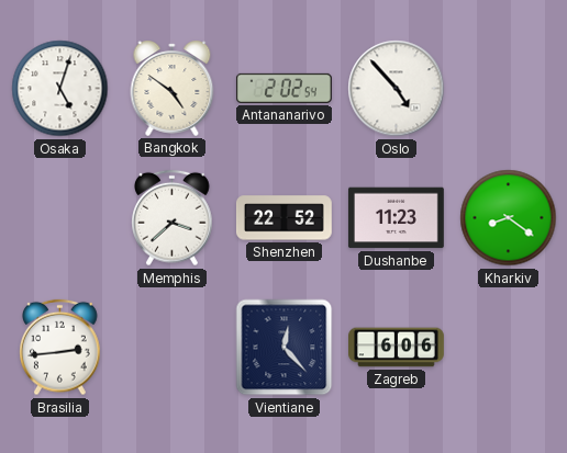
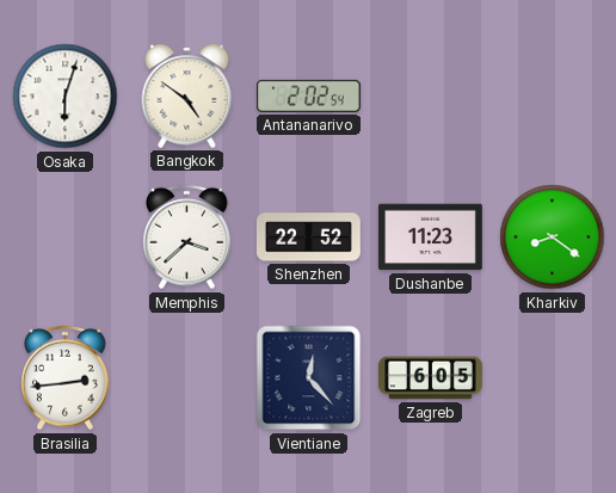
Osaka: 5:03 -> 6:03 (66, 97)
Oslo: 4:53 -> none (397, 89)
Zagreb: 6:06 -> 6:05 (431, 378)
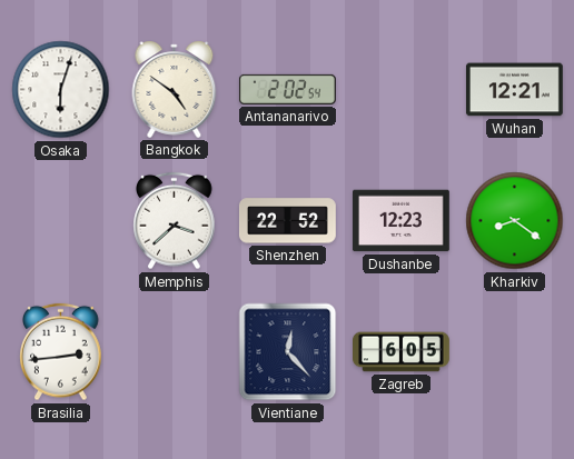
Wuhan: none -> 12:21 (514, 90)
Dushanbe: 11:23 -> 12:23 (400, 221)
